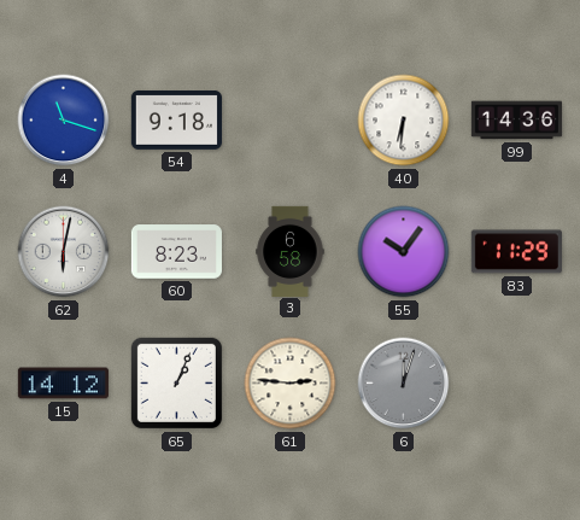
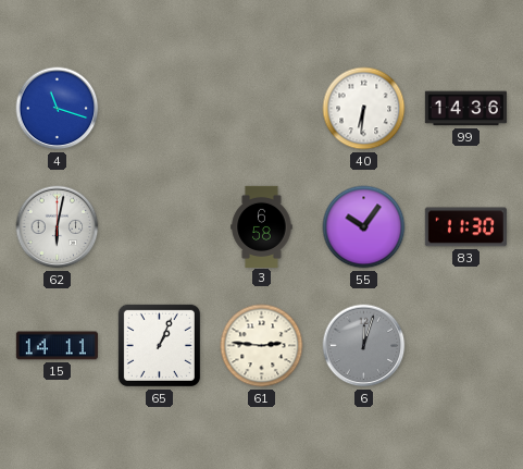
54: 9:18 -> none (176, 121)
60: 8:23 -> none (176, 252)
83: 11:29 -> 11:30 (465, 227)
15: 14:12 -> 14:11 (57, 346)
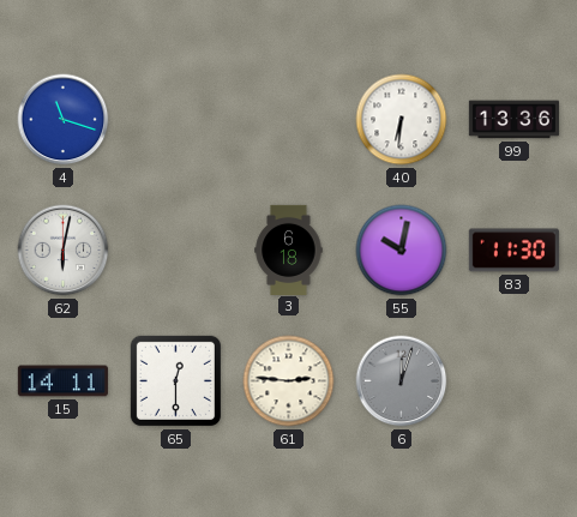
99: 14:36 -> 13:36 (513, 120)
3: 6:58 -> 6:18 (289, 250)
55: 10:06 -> 10:02 (402, 251)
65: 1:04 -> 12:30 (175, 380)
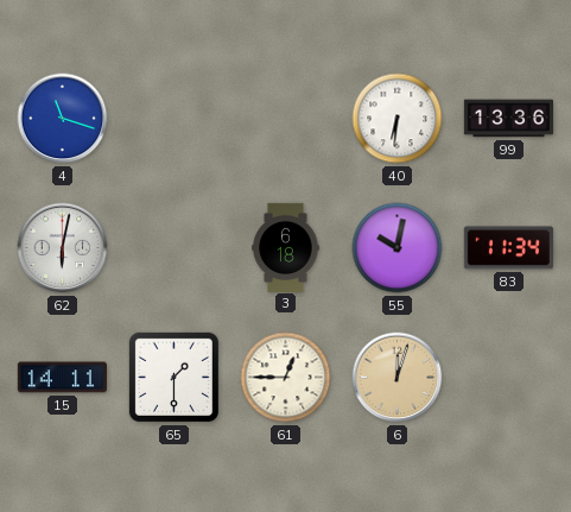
83: 11:30 -> 11:34 (508, 248)
65: 12:30 -> 1:30 (173, 377)
61: 2:46 -> 12:45 (286, 378)
6 dial: grey -> champagne (398, 378)
